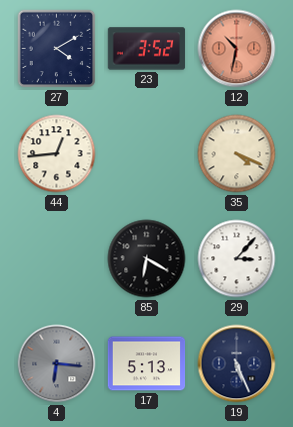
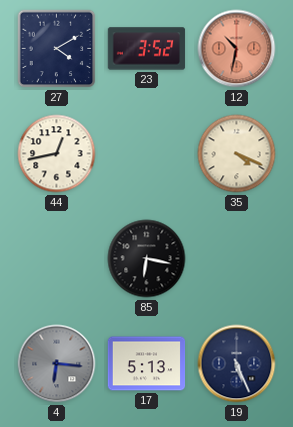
44: 12:44 -> 12:43 (57, 154)
85: 6:20 -> 6:17 (147, 259)
29: 3:07 -> none (237, 259)
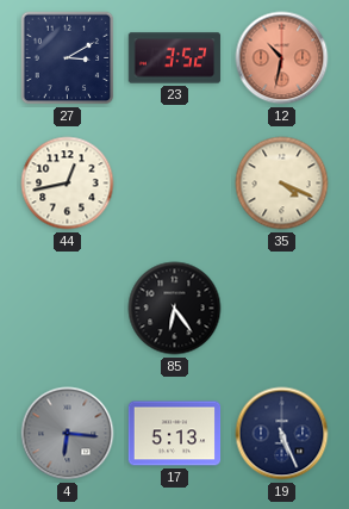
27: 4:10 -> 3:10 (68, 58)
85: 6:17 -> 6:24 (175, 309)
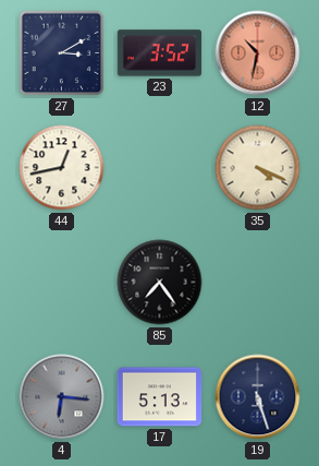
85: 6:24 -> 7:24 (160, 283)
19: 5:26 -> 5:27 (258, 397)
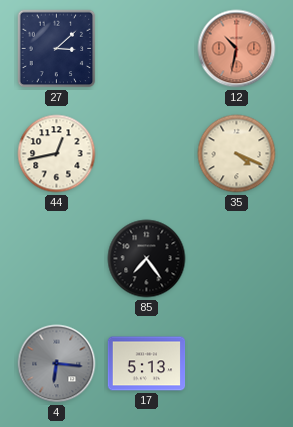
27: 3:10 -> 3:08 (57, 49)
23: 3:52 -> none (160, 53)
19: 5:27 -> none (258, 397)
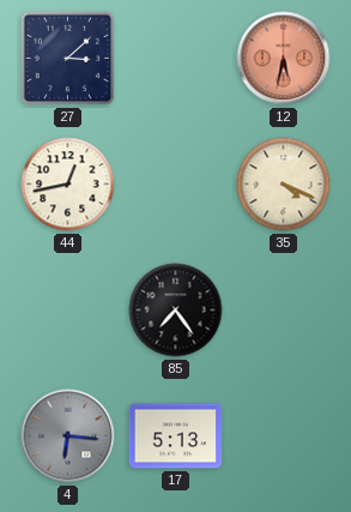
12: 10:32 -> 5:32 (284, 59)
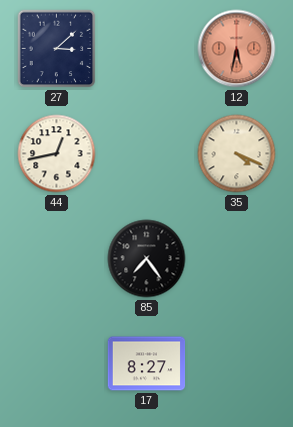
4: 6:16 -> none (68, 436)
17: 5:13 -> 8:27 (147, 364)
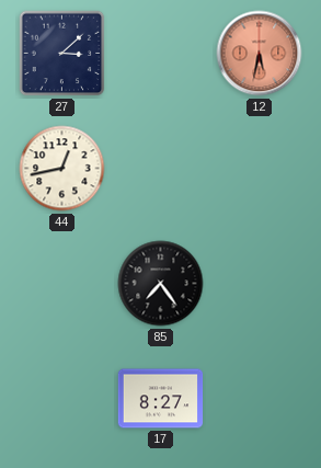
35: 4:19 -> none (237, 154)
